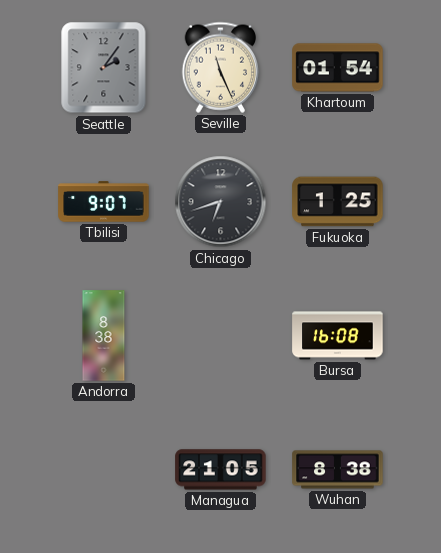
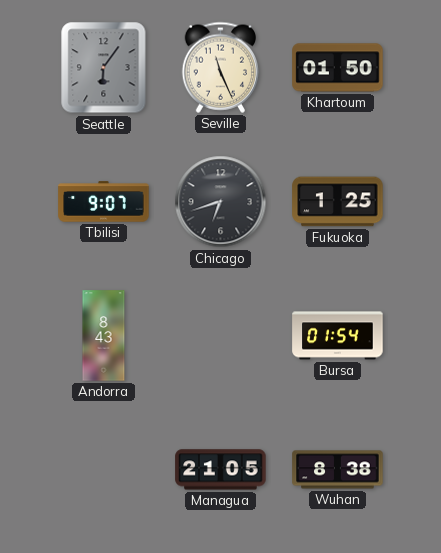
Seattle: 2:06 -> 6:06 (104, 68)
Khartoum: 01:54 -> 01:50 (338, 68)
Andorra: 8:38 -> 8:43 (104, 336)
Bursa: 16:08 -> 01:54 (338, 336)
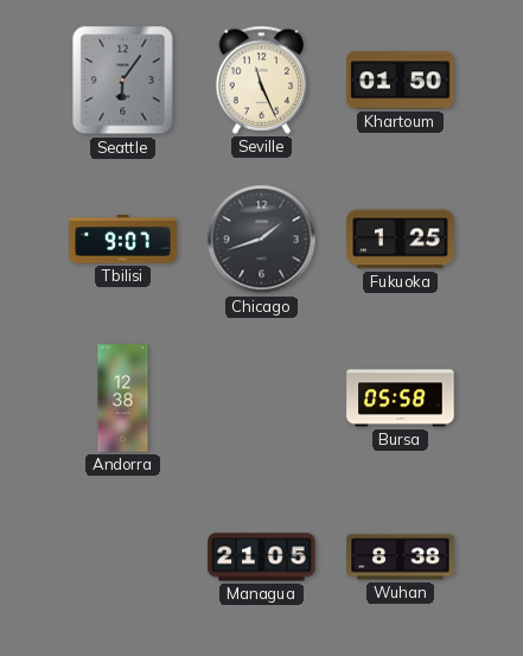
Chicago: 6:42 -> 1:42 (262, 240)
Andorra: 8:43 -> 12:38 (123, 399)
Bursa: 01:54 -> 05:58 (401, 399)
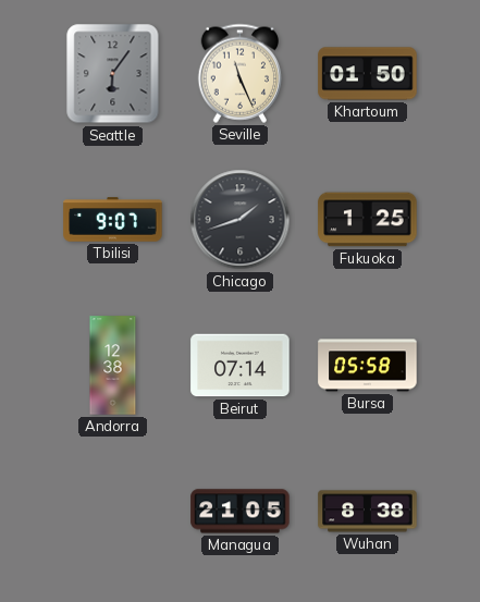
Beirut: none -> 07:14 (241, 366)
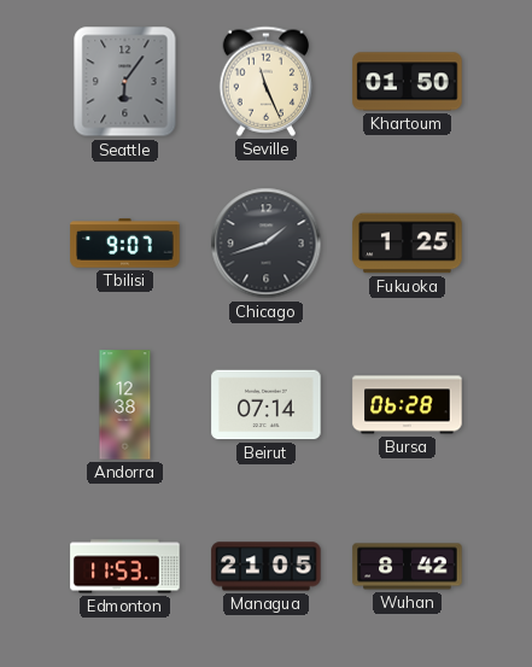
Bursa: 05:58 -> 06:28 (408, 405)
Edmonton: none -> 11:53 (125, 567)
Wuhan: 8:38 -> 8:42 (408, 567)
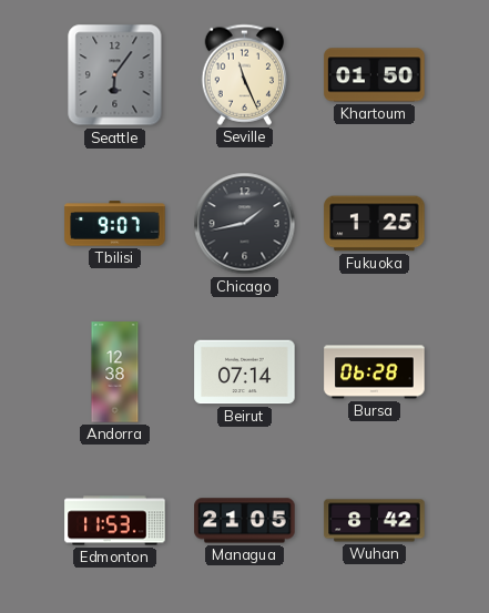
Chicago: 1:42 -> 1:43 (245, 224)
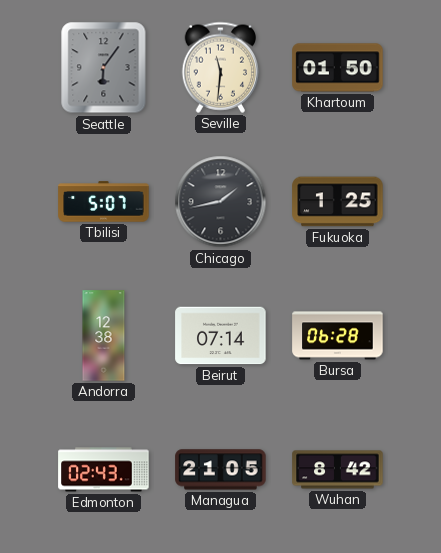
Seville: 11:26 -> 11:31 (221, 67)
Tbilisi: 9:07 -> 5:07 (104, 202)
Edmonton: 11:53 -> 02:43 (104, 470)
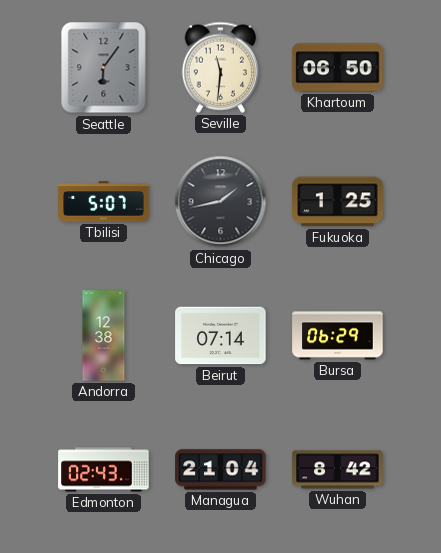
Khartoum: 01:50 -> 06:50 (338, 68)
Bursa: 06:28 -> 06:29 (338, 336)
Managua: 21:05 -> 21:04 (221, 470)
